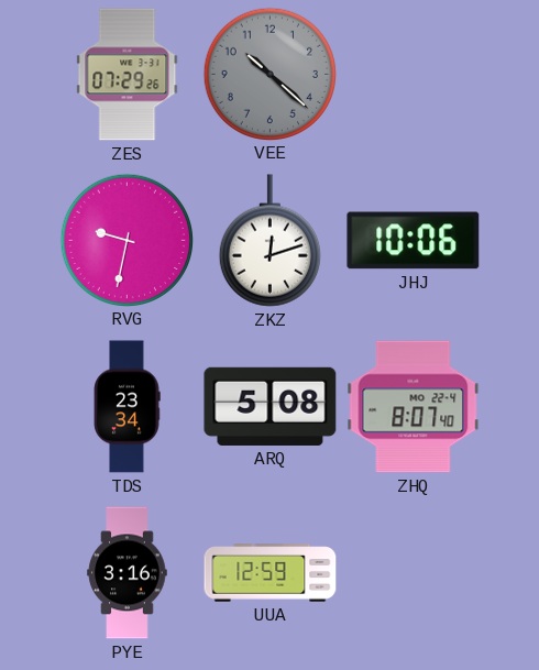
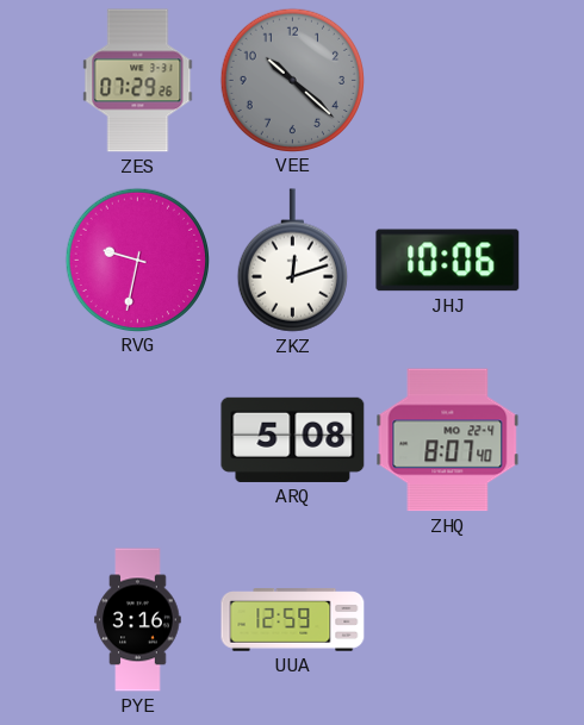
TDS: 23:34 -> none (127, 407)
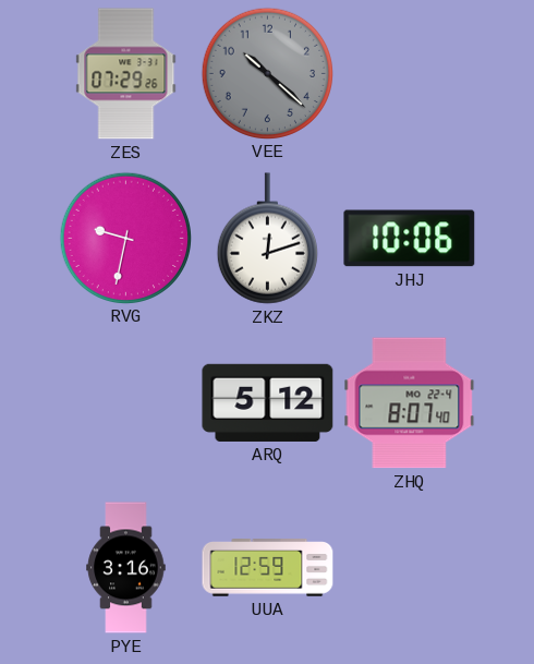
ARQ: 5:08 -> 5:12 (268, 402)
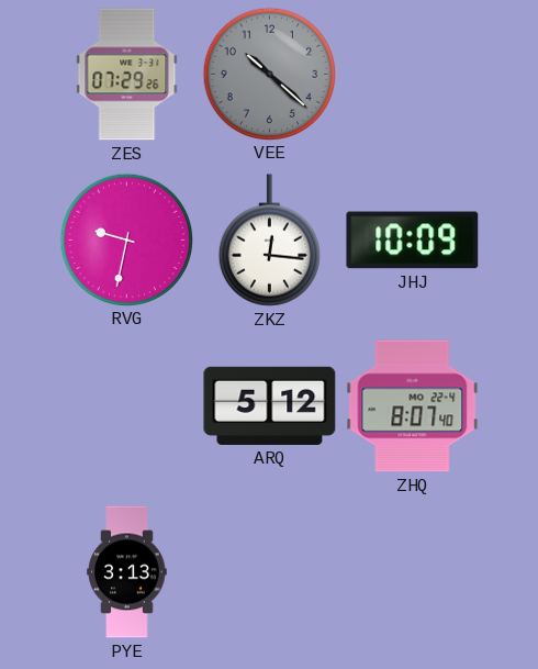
ZKZ: 12:12 -> 12:16 (269, 241)
JHJ: 10:06 -> 10:09 (413, 241)
PYE: 3:16 -> 3:13 (127, 572)
UUA: 12:59 -> none (268, 568)
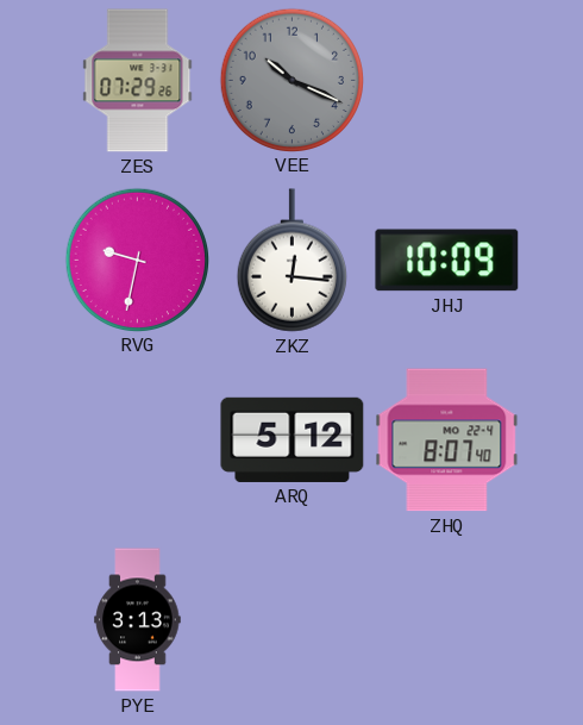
VEE: 10:22 -> 10:19 (291, 80)
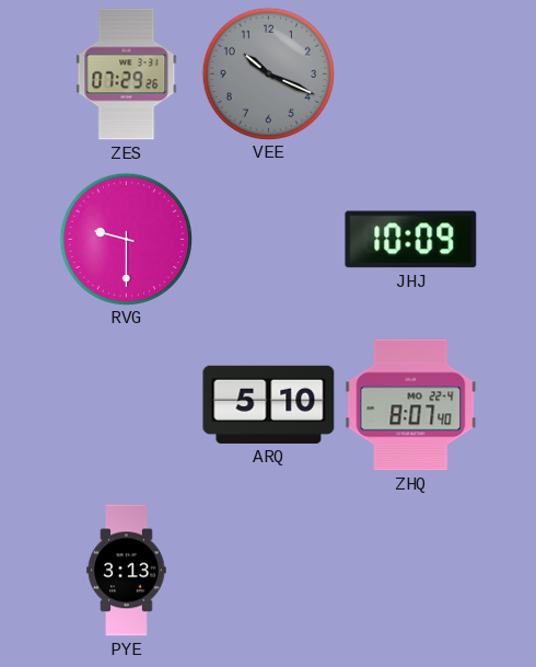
RVG: 9:32 -> 9:30 (126, 239)
ZKZ: 12:16 -> none (291, 261)
ARQ: 5:12 -> 5:10 (269, 404)
